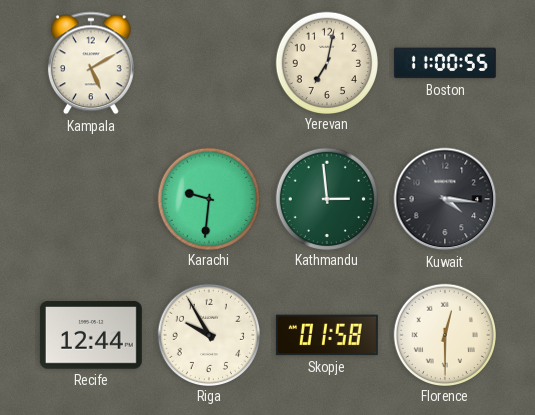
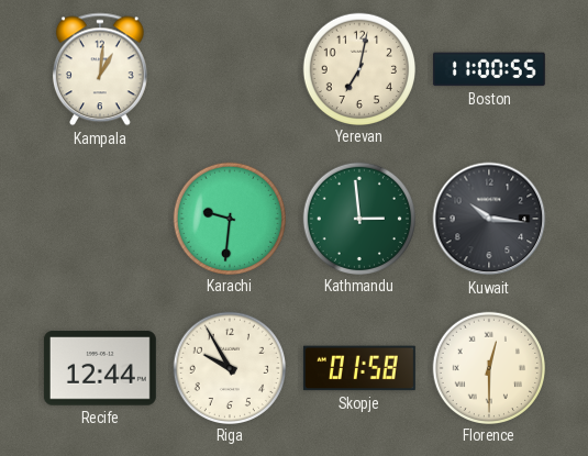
Kampala: 5:10 -> 1:01 (100, 69)
Kuwait: 4:16 -> 10:16 (489, 219)
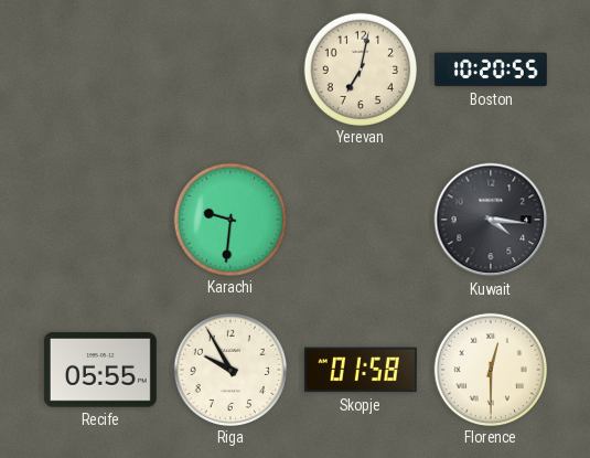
Kampala: 1:01 -> none (100, 69)
Boston: 11:00 -> 10:20 (491, 70)
Kathmandu: 2:59 -> none (358, 218)
Kuwait: 10:16 -> 4:16 (491, 220)
Recife: 12:44 -> 05:55 (100, 370)
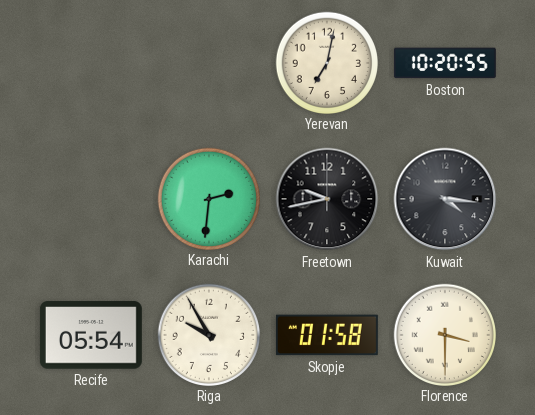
Karachi: 9:31 -> 2:31 (208, 198)
Freetown: none -> 9:43 (327, 199)
Recife: 05:55 -> 05:54 (91, 335)
Florence: 12:30 -> 3:30 (444, 334)
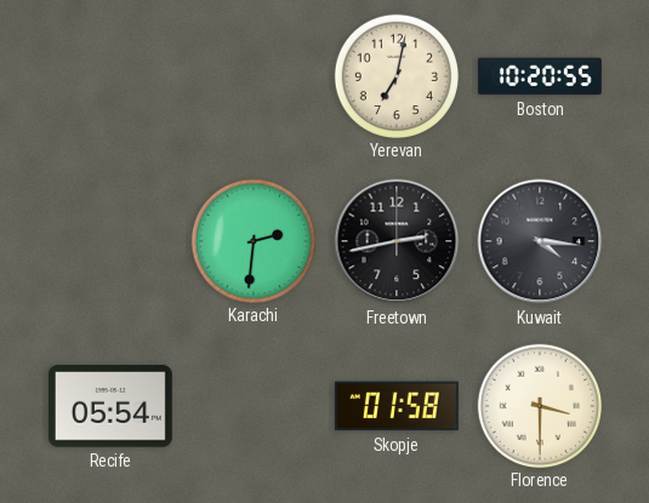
Freetown: 9:43 -> 2:43 (397, 241)
Riga: 9:55 -> none (208, 334)
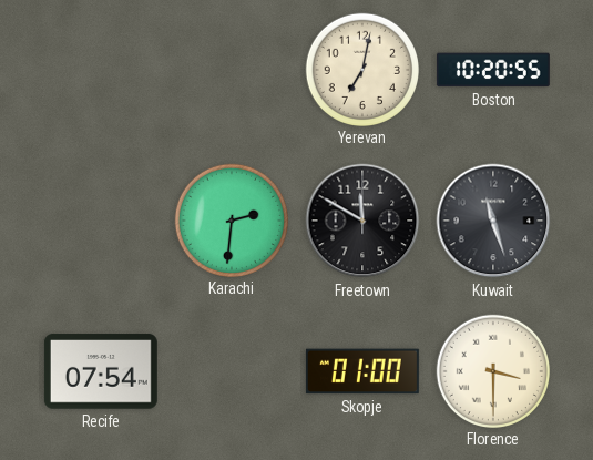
Freetown: 2:43 -> 11:50 (362, 221)
Kuwait: 4:16 -> 11:27 (493, 221)
Recife: 05:54 -> 07:54 (101, 371)
Skopje: 01:58 -> 01:00 (362, 371)
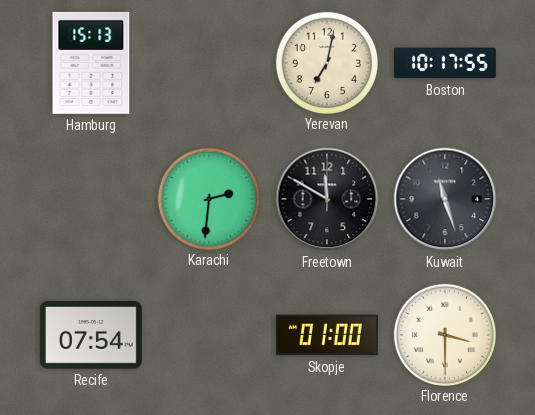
Hamburg: none -> 15:13 (91, 63)
Boston: 10:20 -> 10:17 (445, 63)
